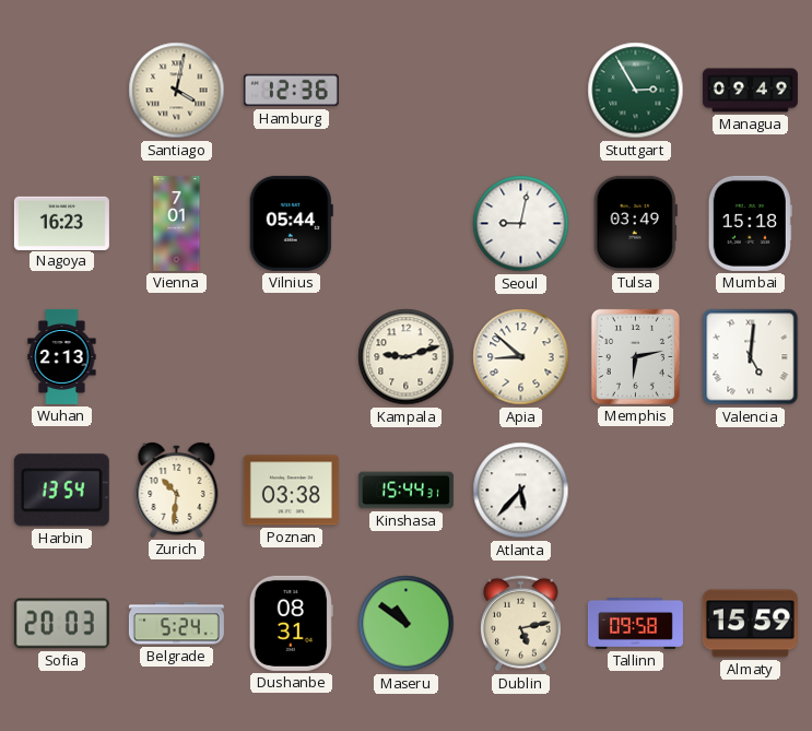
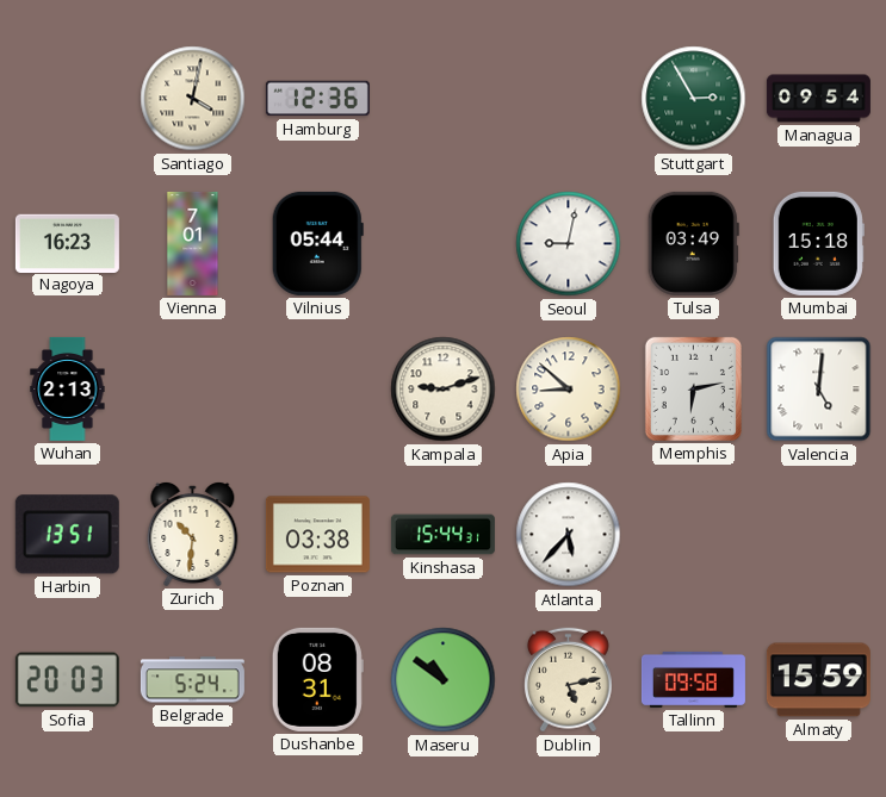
Managua: 09:49 -> 09:54 (818, 99)
Harbin: 13:54 -> 13:51 (67, 535)
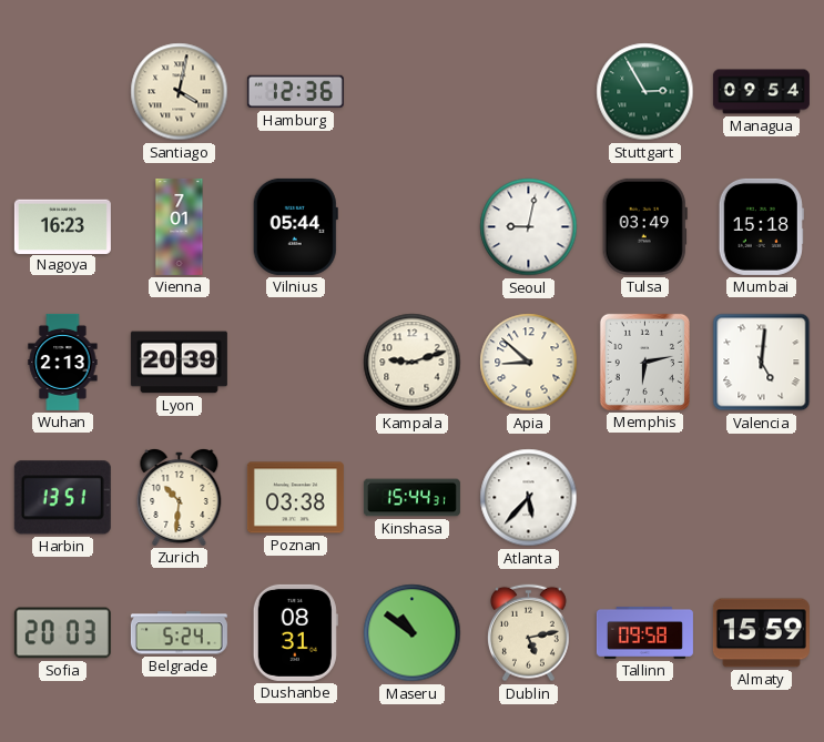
Lyon: none -> 20:39 (179, 363)
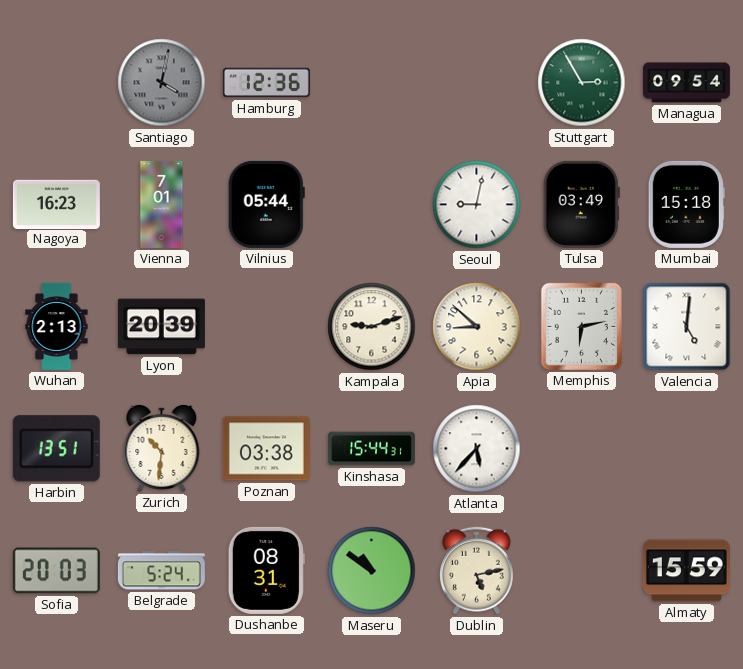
Santiago dial: cream -> grey (162, 83)
Tallinn: 09:58 -> none (644, 632)
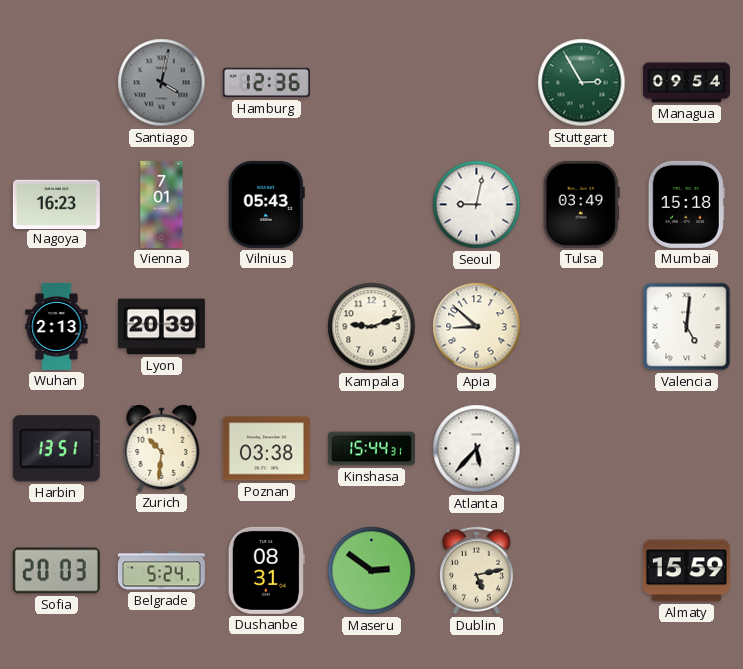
Vilnius: 05:44 -> 05:43 (266, 204)
Memphis: 6:13 -> none (581, 326)
Maseru: 10:51 -> 2:51 (372, 571)
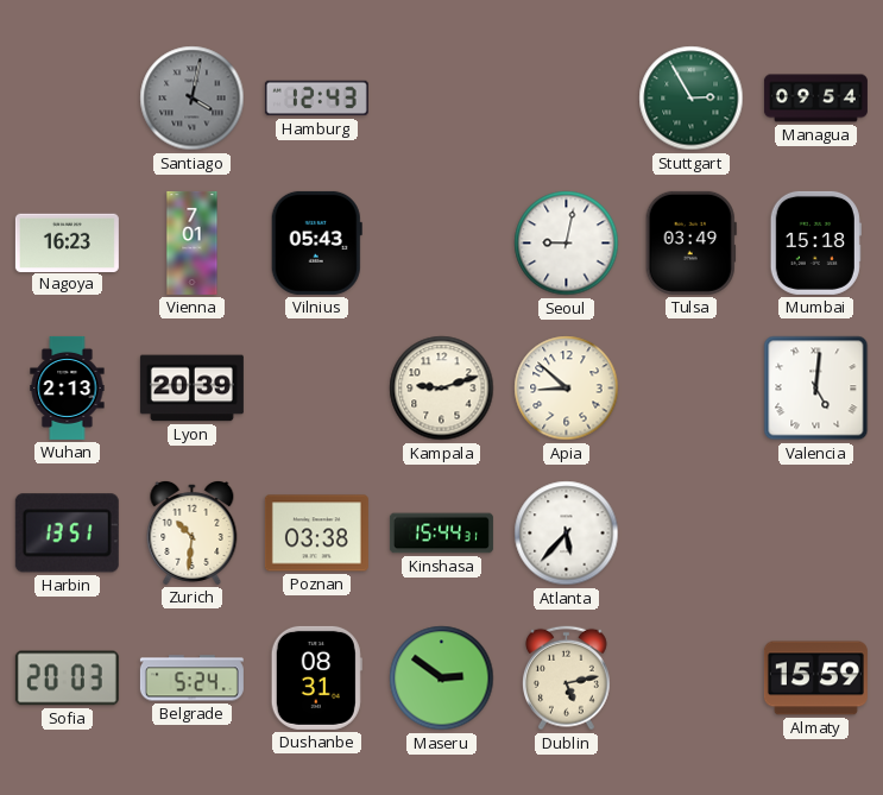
Hamburg: 12:36 -> 12:43 (316, 99)
